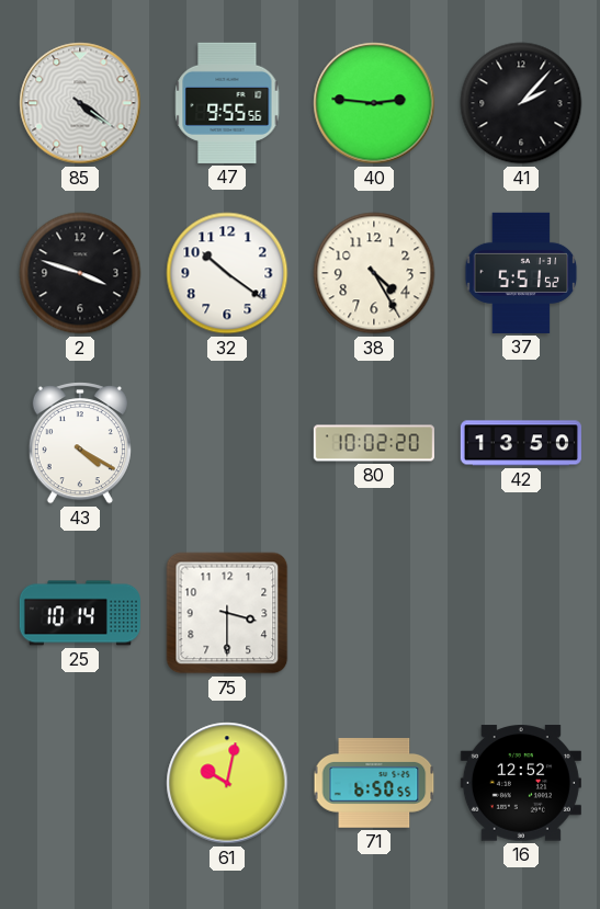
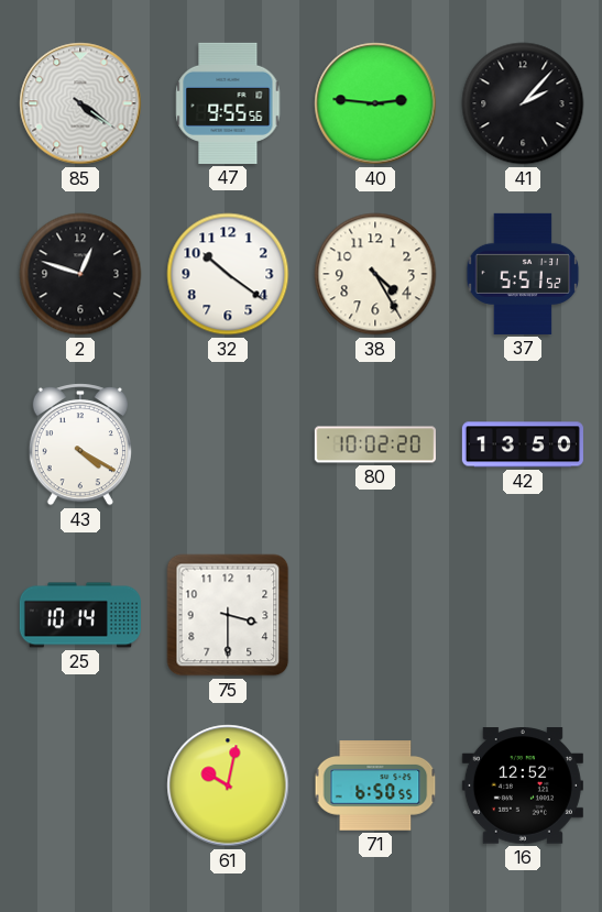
2: 3:48 -> 12:48 (80, 274)
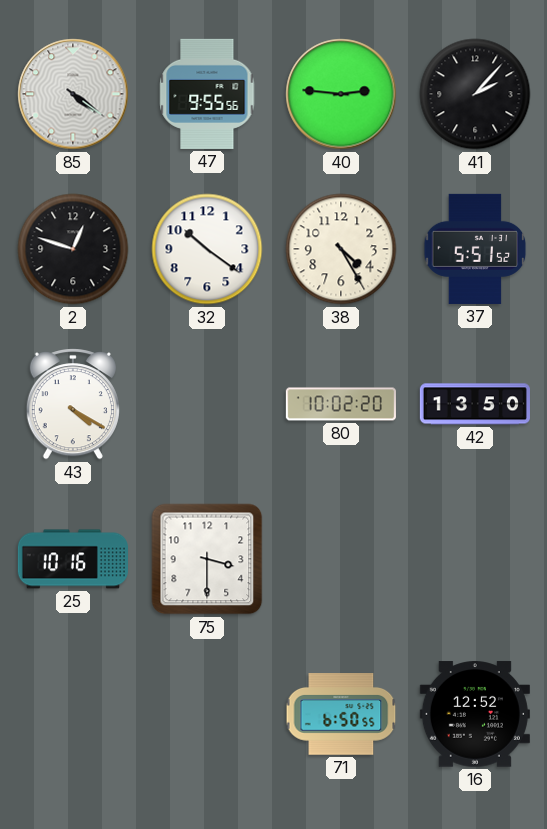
25: 10:14 -> 10:16 (73, 559)
61: 10:02 -> none (228, 785)
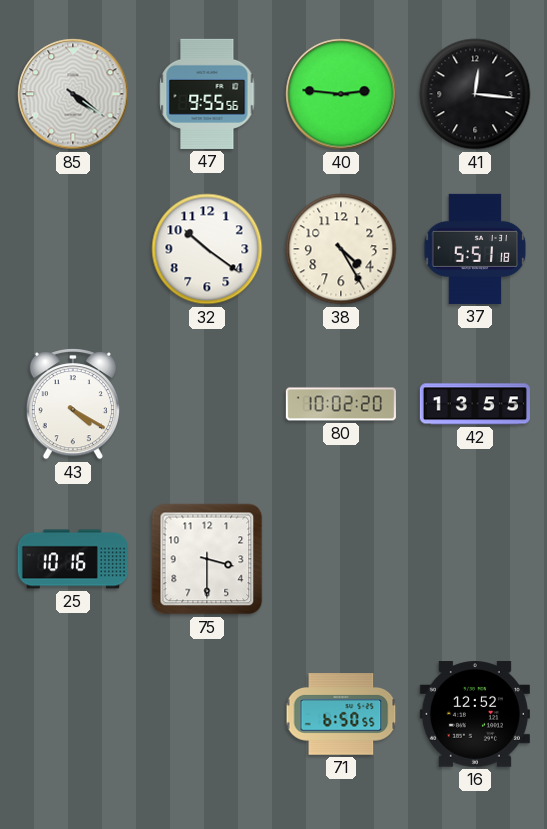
41: 2:07 -> 12:16 (475, 94)
2: 12:48 -> none (73, 249)
37: 5:51:52 -> 5:51:18 (475, 249)
42: 13:50 -> 13:55 (475, 404)
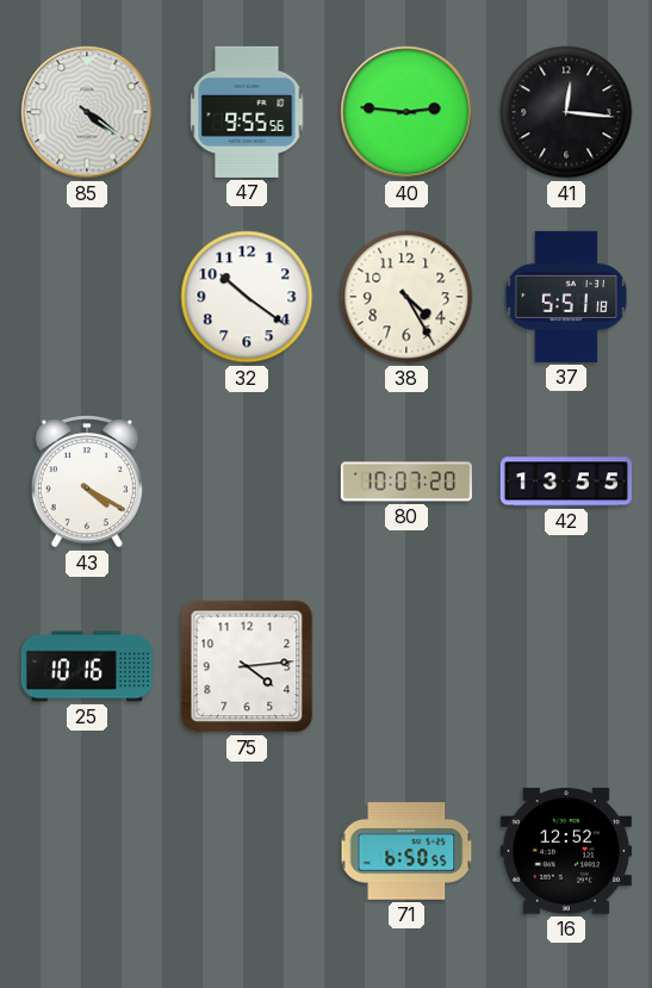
80: 10:02 -> 10:07 (406, 481)
75: 3:30 -> 4:14 (247, 666)
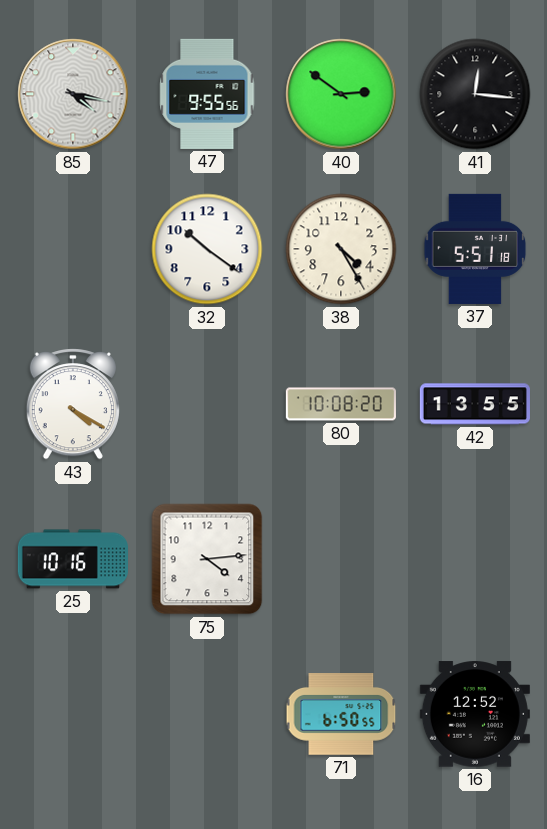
85: 4:21 -> 4:17 (73, 94)
40: 2:46 -> 2:51 (341, 94)
80: 10:07 -> 10:08 (341, 404)
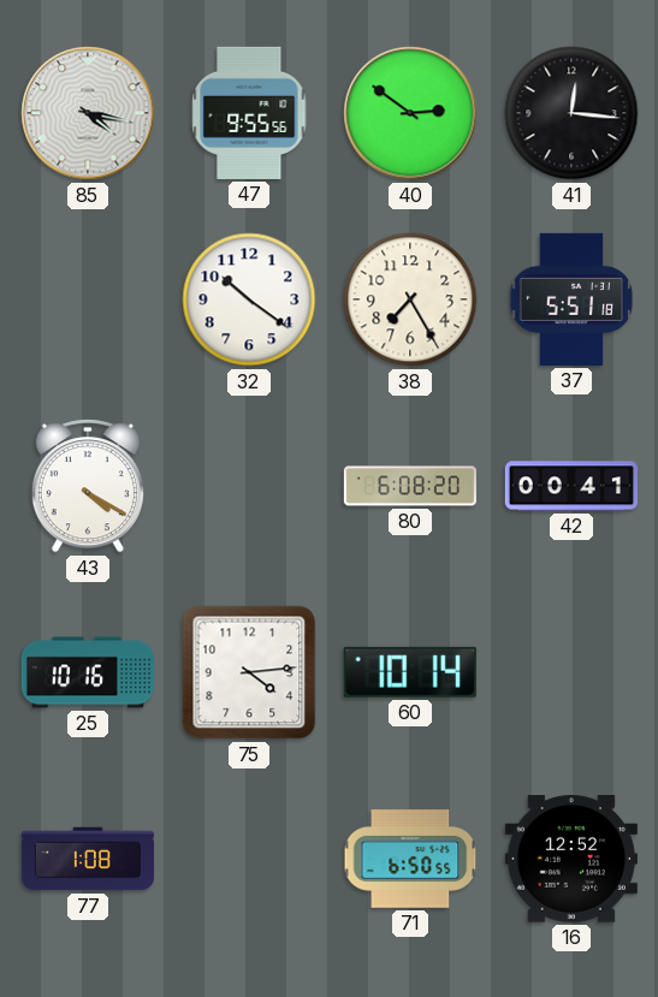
38: 4:25 -> 7:25 (410, 299)
80: 10:08 -> 6:08 (410, 486)
42: 13:55 -> 00:41 (571, 486)
60: none -> 10:14 (410, 672)
77: none -> 1:08 (88, 859)
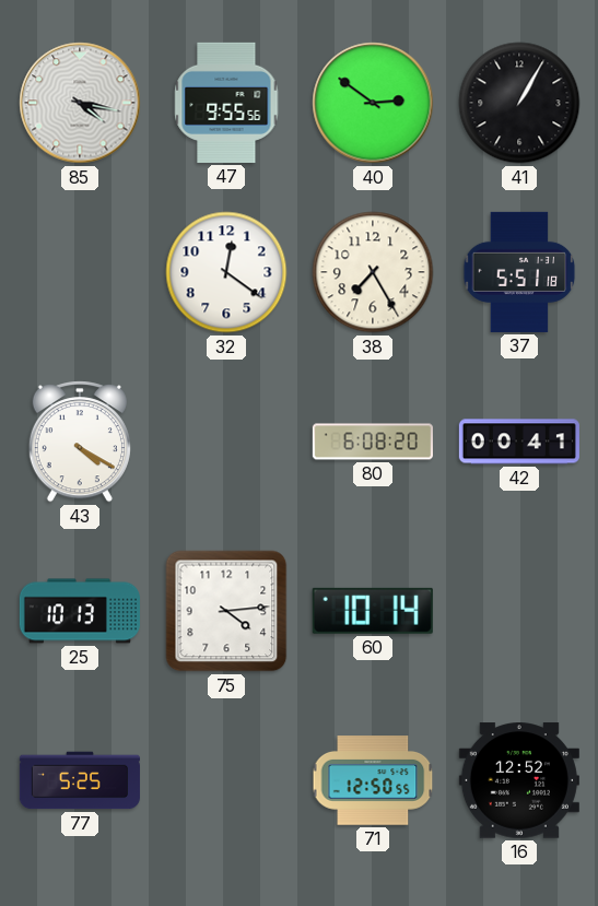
41: 12:16 -> 1:05 (519, 103)
32: 10:21 -> 12:21 (226, 272)
25: 10:16 -> 10:13 (80, 611)
77: 1:08 -> 5:25 (80, 780)
71: 6:50 -> 12:50 (373, 780)
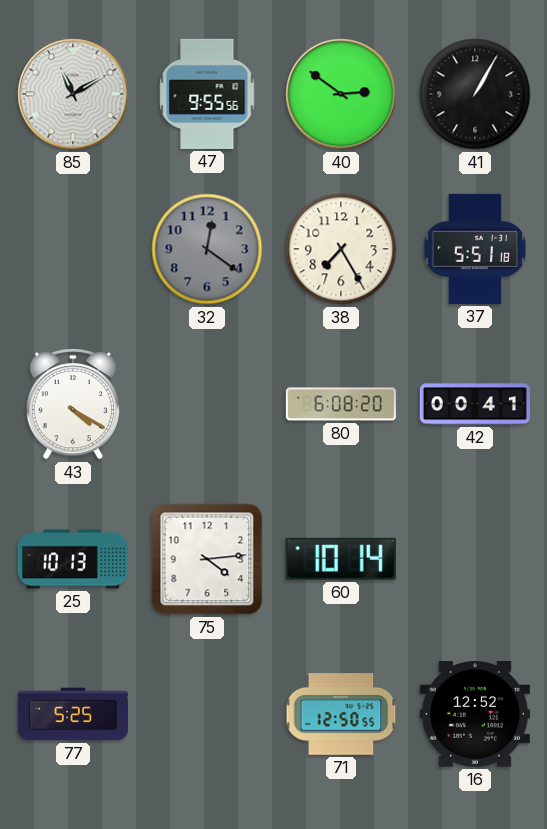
85: 4:17 -> 11:10 (73, 94)
32 dial: white -> grey (207, 249)
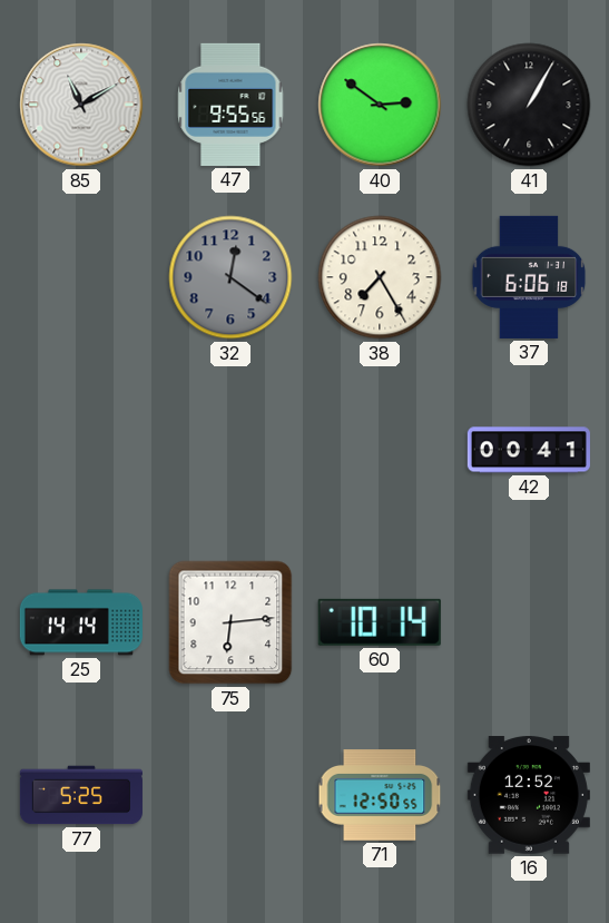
37: 5:51 -> 6:06 (529, 277)
43: 4:20 -> none (73, 404)
80: 6:08 -> none (341, 404)
25: 10:13 -> 14:14 (81, 622)
75: 4:14 -> 6:14 (230, 622)
